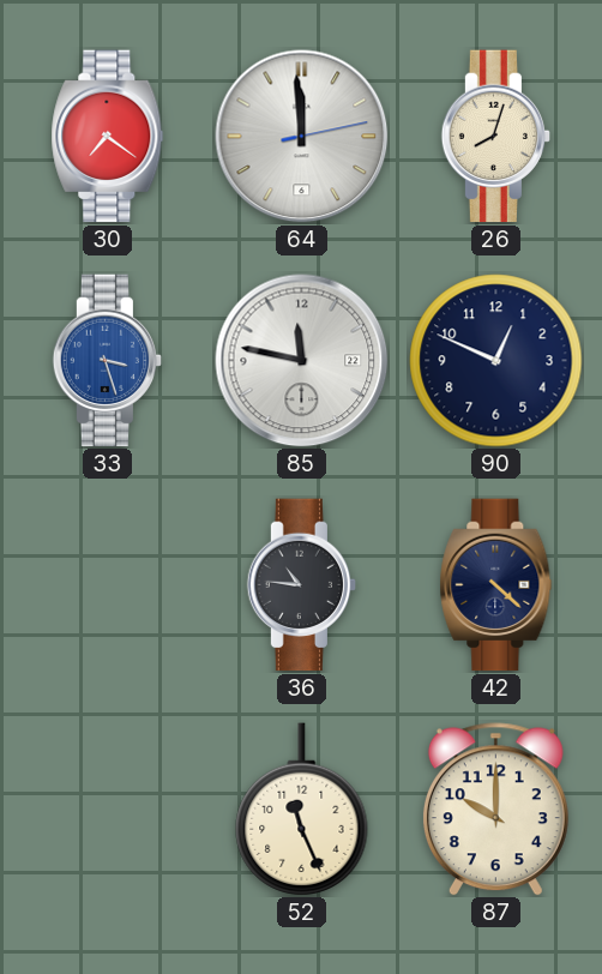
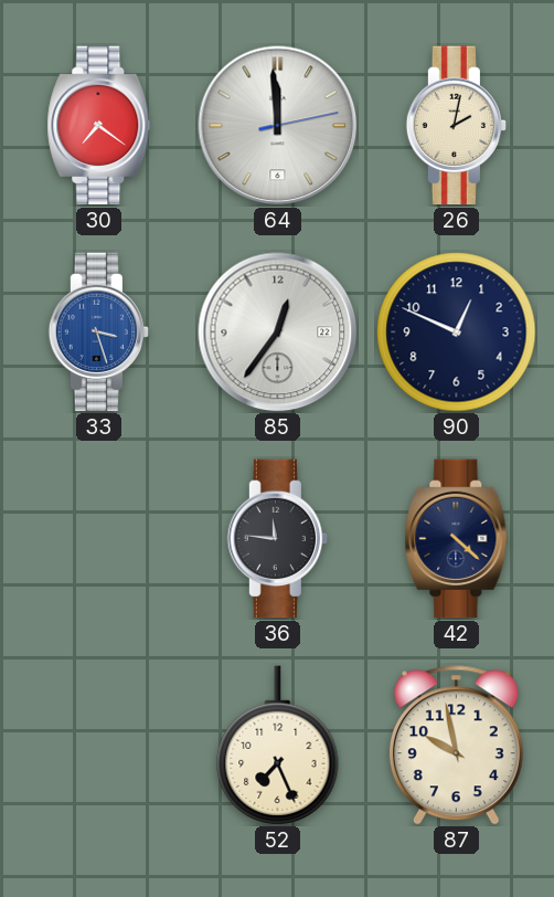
26: 8:03 -> 2:02 (457, 126)
85: 11:47 -> 12:36 (278, 333)
36: 10:46 -> 11:46 (278, 539)
52: 11:26 -> 7:26 (278, 746)
87: 10:00 -> 9:58 (456, 746)
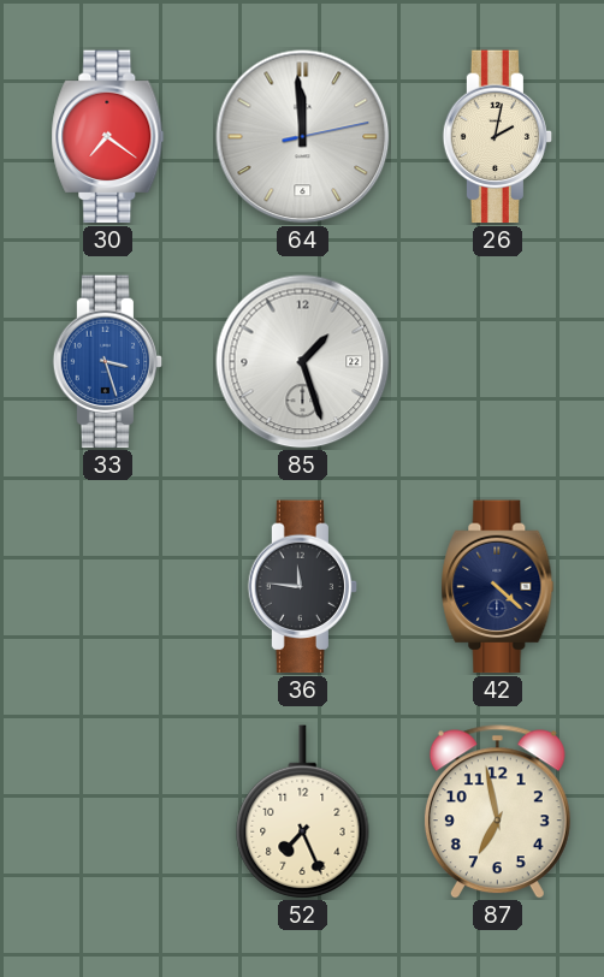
85: 12:36 -> 1:27 (303, 362)
90: 12:49 -> none (457, 333)
87: 9:58 -> 6:58 (497, 812)
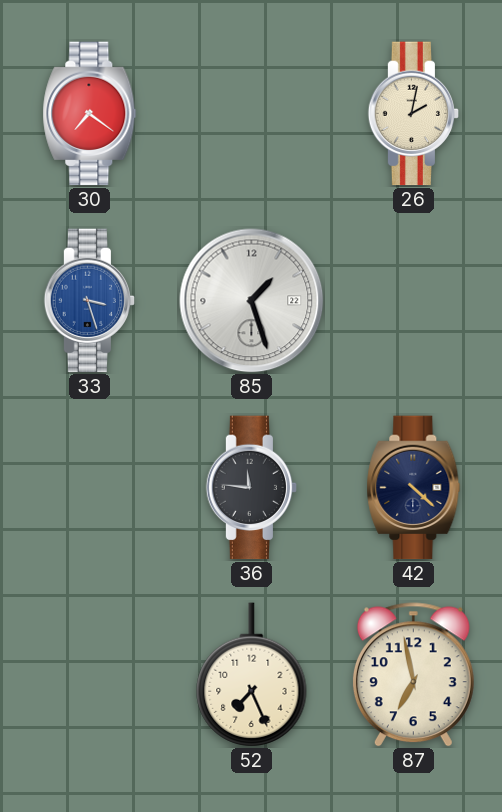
64: 11:59 -> none (303, 137)
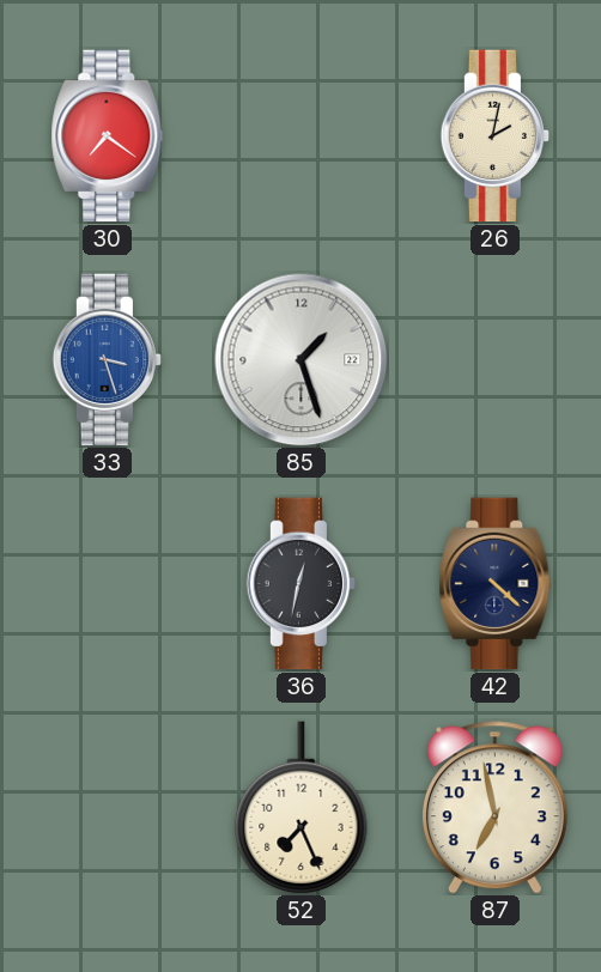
36: 11:46 -> 12:32 (302, 584)
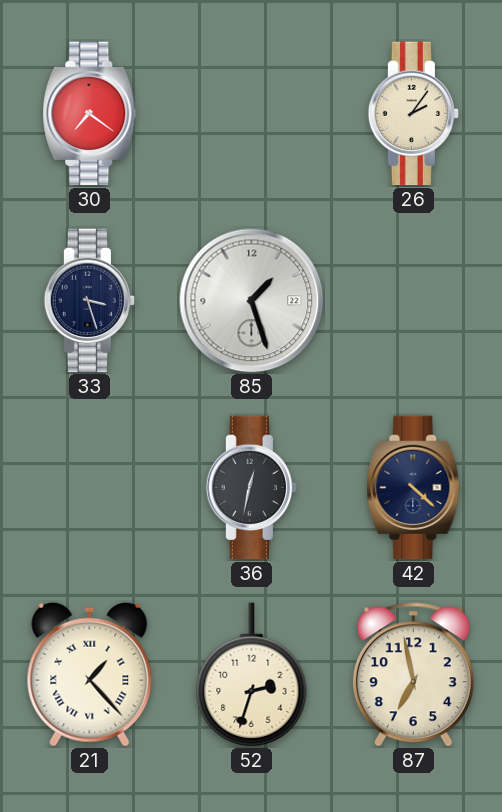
26: 2:02 -> 2:06 (414, 114)
33 dial: blue -> navy (90, 301)
21: none -> 1:23 (90, 674)
52: 7:26 -> 2:33 (252, 675)
